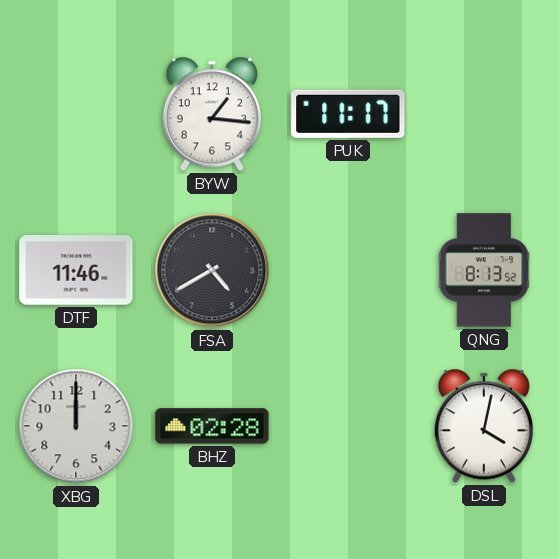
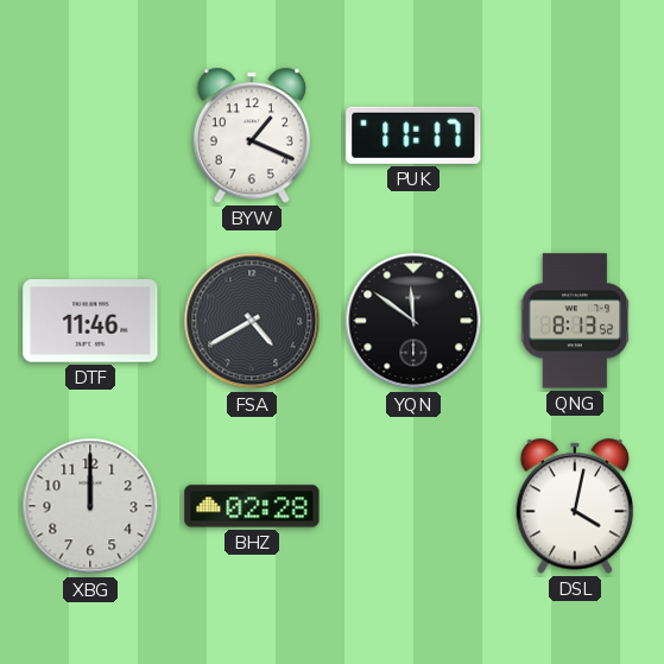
BYW: 1:16 -> 1:19 (251, 135)
YQN: none -> 11:51 (413, 321)
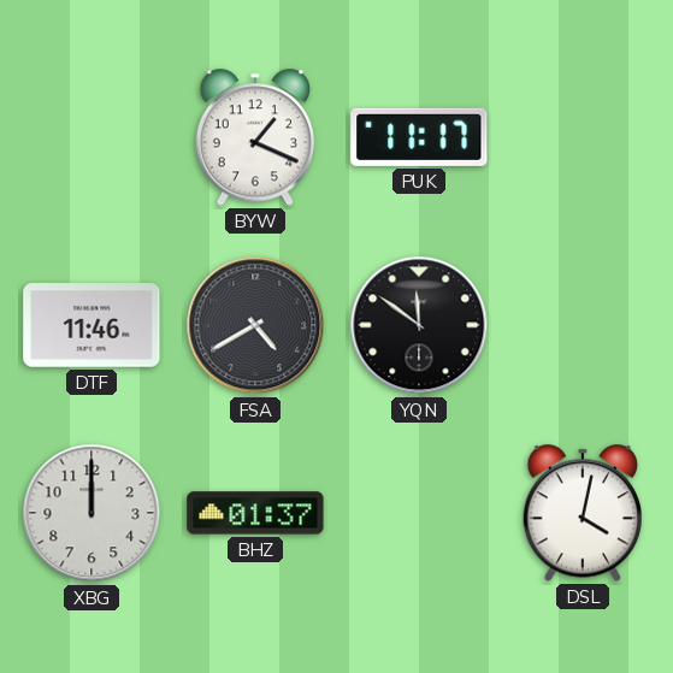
QNG: 8:13 -> none (575, 321)
BHZ: 02:28 -> 01:37 (255, 513)
